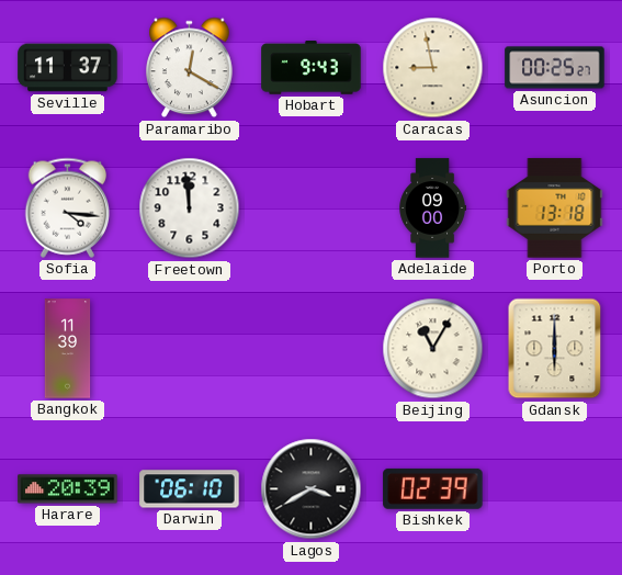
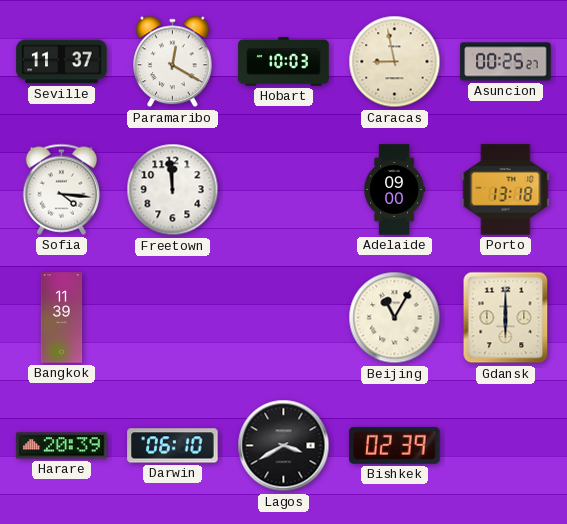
Hobart: 9:43 -> 10:03 (284, 62)
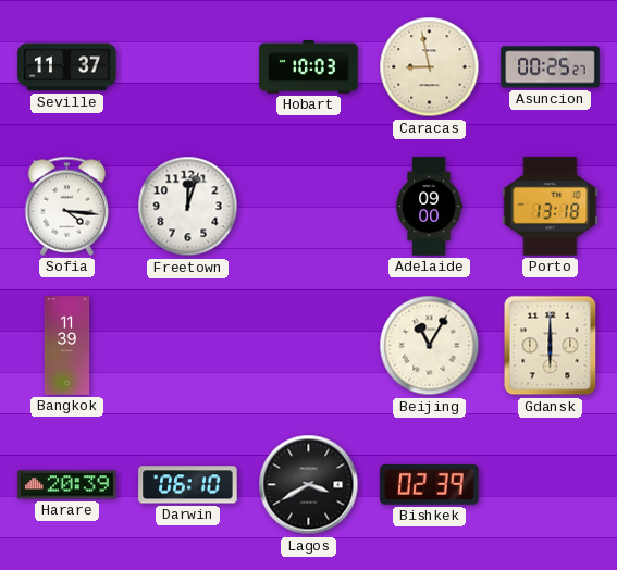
Paramaribo: 12:20 -> none (173, 62)
Freetown: 11:59 -> 12:03 (188, 207)
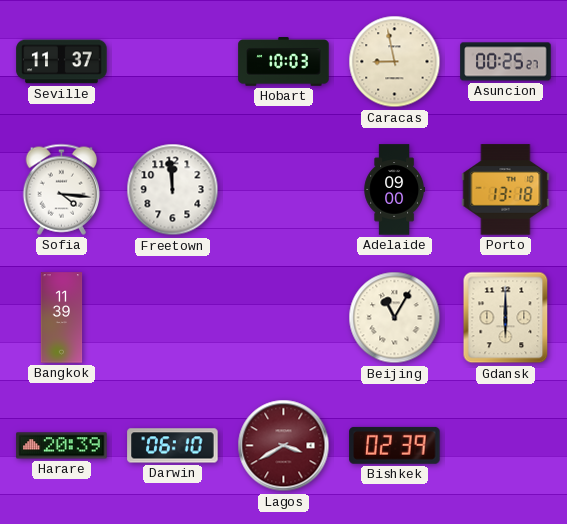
Freetown: 12:03 -> 11:59 (173, 190)
Lagos dial: black -> burgundy (284, 446)
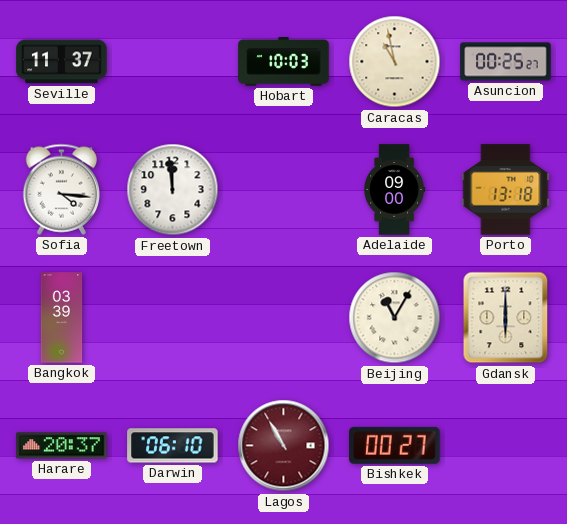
Caracas: 8:58 -> 10:58 (395, 62)
Bangkok: 11:39 -> 03:39 (62, 318)
Harare: 20:39 -> 20:37 (62, 446)
Lagos: 3:40 -> 10:55 (284, 446)
Bishkek: 02:39 -> 00:27 (395, 445)
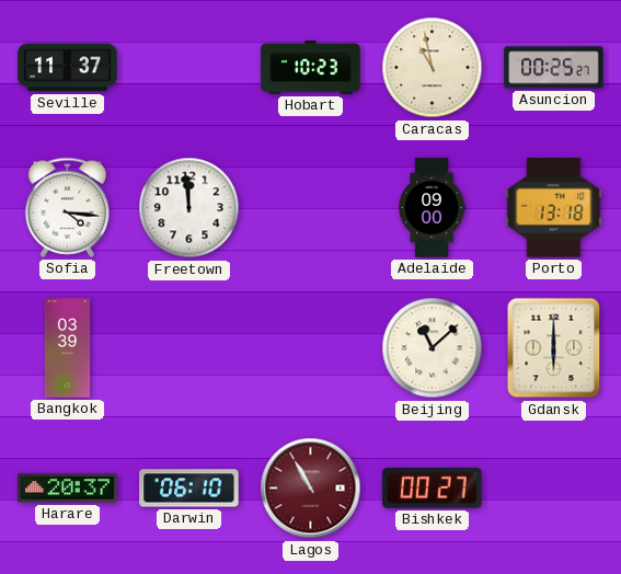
Hobart: 10:03 -> 10:23 (311, 68)
Beijing: 11:05 -> 11:08 (433, 348)
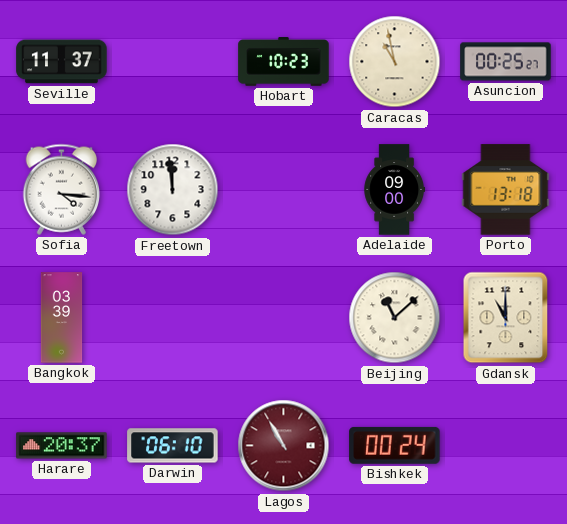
Gdansk: 6:00 -> 11:00 (506, 318)
Bishkek: 00:27 -> 00:24 (395, 445)
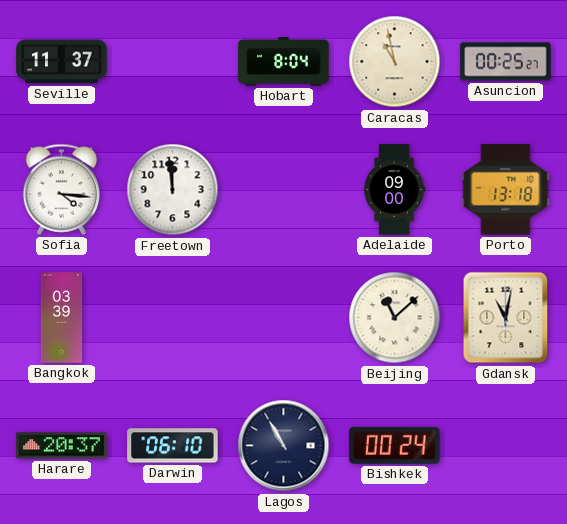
Hobart: 10:23 -> 8:04 (284, 62)
Gdansk: 11:00 -> 11:02 (506, 318)
Lagos dial: burgundy -> navy (284, 446)
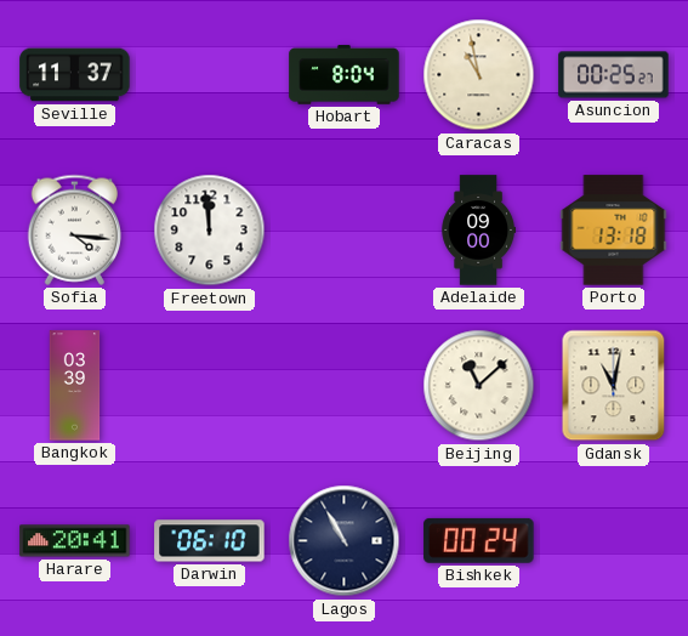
Harare: 20:37 -> 20:41 (75, 541)
